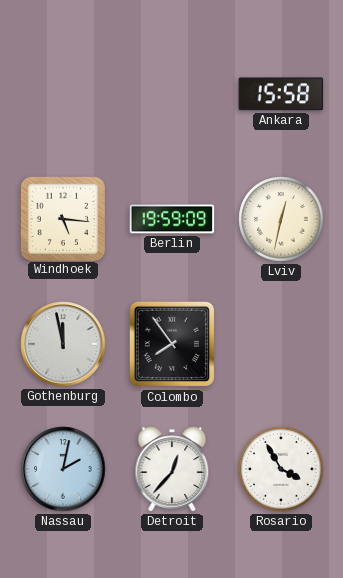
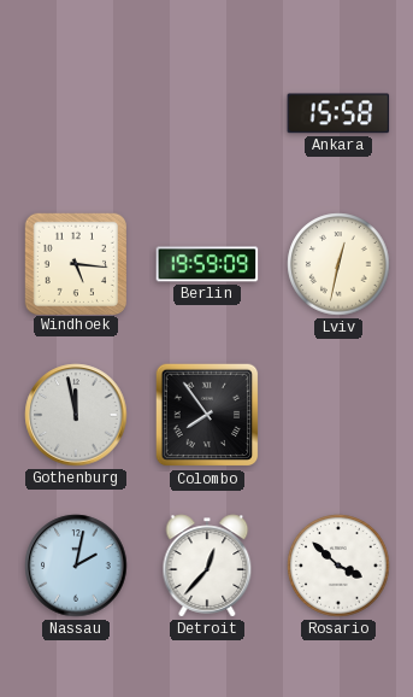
Rosario: 3:55 -> 3:52 (338, 566)
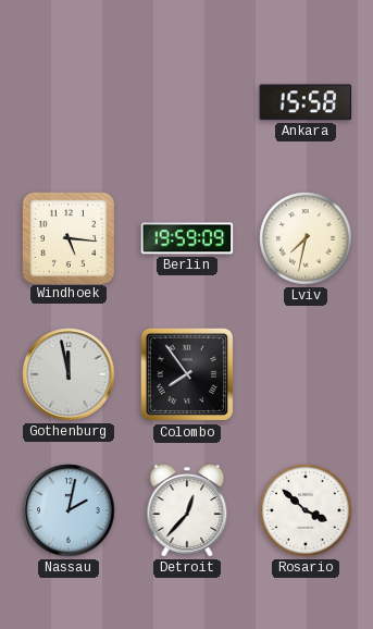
Lviv: 12:32 -> 7:32 (306, 238)
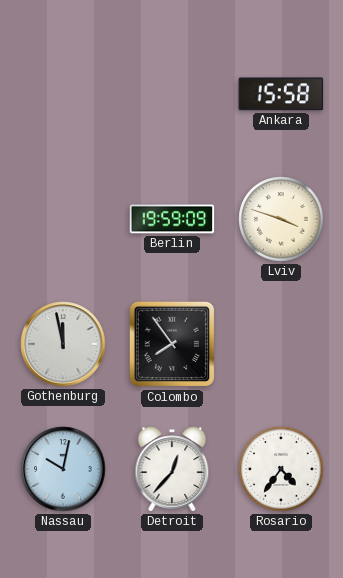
Windhoek: 5:16 -> none (67, 237)
Lviv: 7:32 -> 3:48 (281, 219)
Nassau: 2:02 -> 10:02 (63, 469)
Rosario: 3:52 -> 4:36 (281, 469)
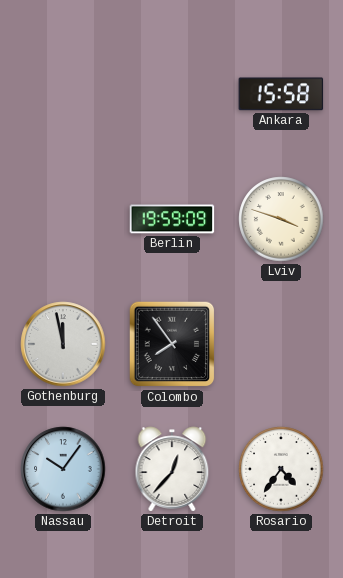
Nassau: 10:02 -> 10:06 (63, 469)
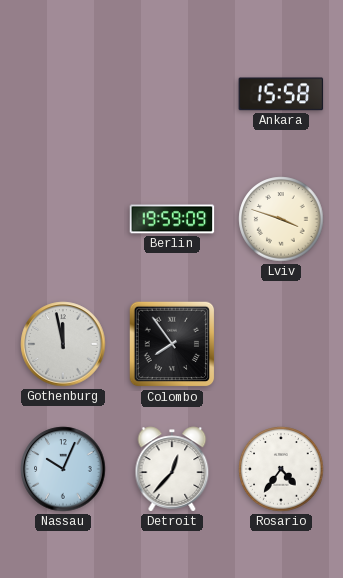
Nassau: 10:06 -> 10:04 (63, 469)
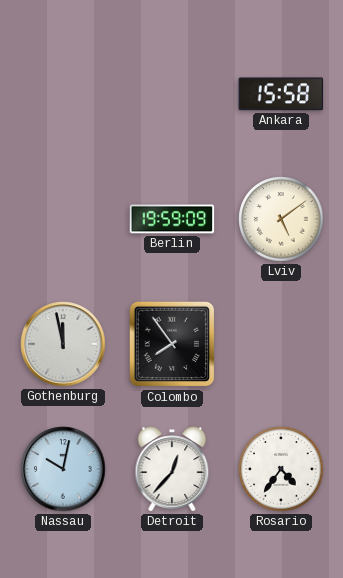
Lviv: 3:48 -> 5:09 (281, 219)
Nassau: 10:04 -> 10:02 (63, 469)
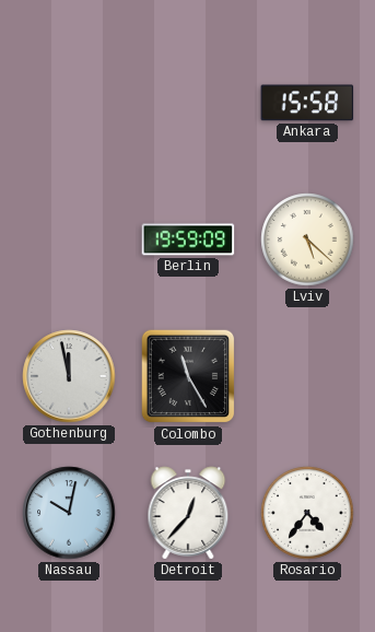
Lviv: 5:09 -> 5:22 (307, 239)
Colombo: 7:54 -> 11:25 (188, 376)
